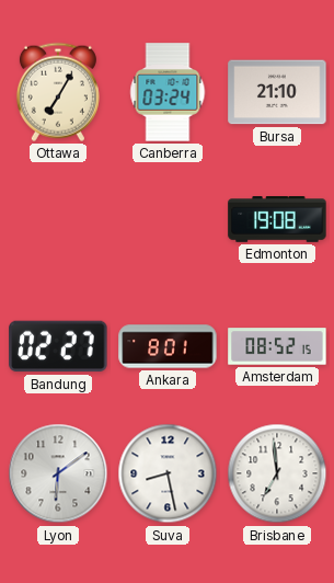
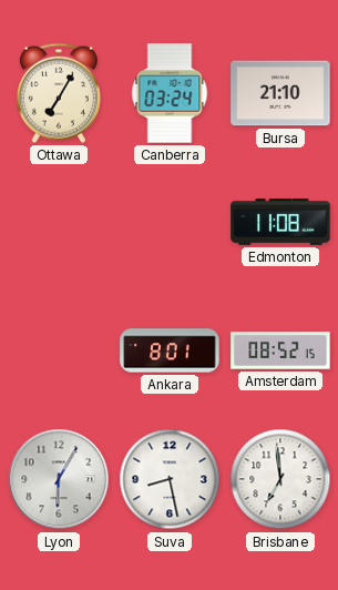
Edmonton: 19:08 -> 11:08 (280, 223)
Bandung: 02:27 -> none (58, 346)
Lyon: 6:09 -> 6:05 (59, 479)
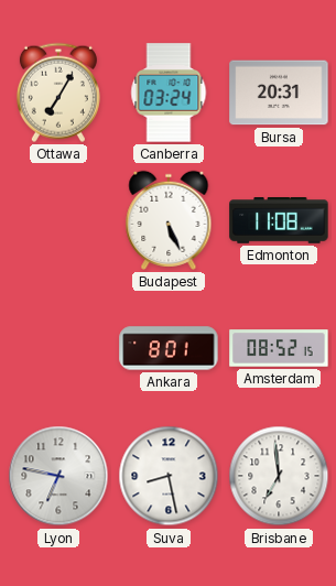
Bursa: 21:10 -> 20:31 (279, 93)
Budapest: none -> 5:26 (169, 220)
Lyon: 6:05 -> 6:47 (58, 476)
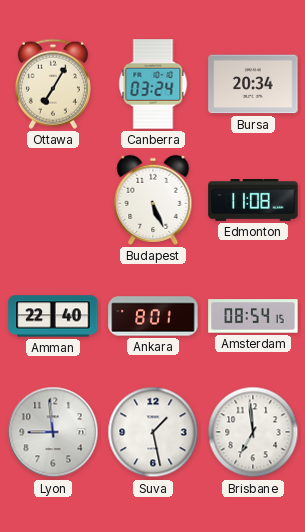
Bursa: 20:31 -> 20:34 (253, 84)
Amman: none -> 22:40 (53, 316)
Amsterdam: 08:52 -> 08:54 (253, 316)
Lyon: 6:47 -> 8:59 (53, 432)
Suva: 8:28 -> 1:28 (153, 432)
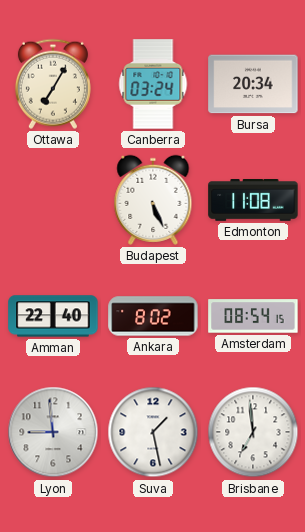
Ankara: 8:01 -> 8:02 (153, 316)
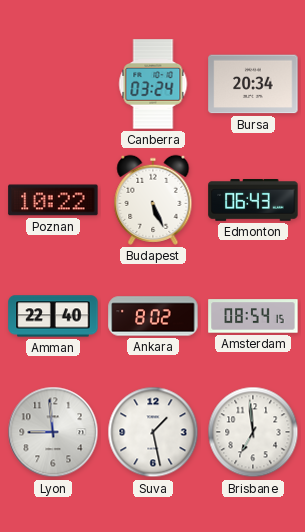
Ottawa: 7:05 -> none (53, 84)
Poznan: none -> 10:22 (53, 200)
Edmonton: 11:08 -> 06:43 (253, 201)
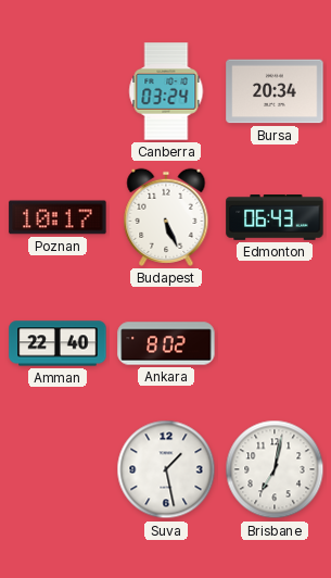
Poznan: 10:22 -> 10:17 (58, 217)
Amsterdam: 08:54 -> none (253, 316)
Lyon: 8:59 -> none (53, 432)
Brisbane: 6:59 -> 7:02 (275, 469)
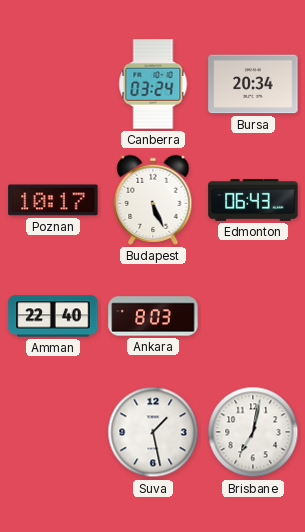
Ankara: 8:02 -> 8:03 (153, 316)
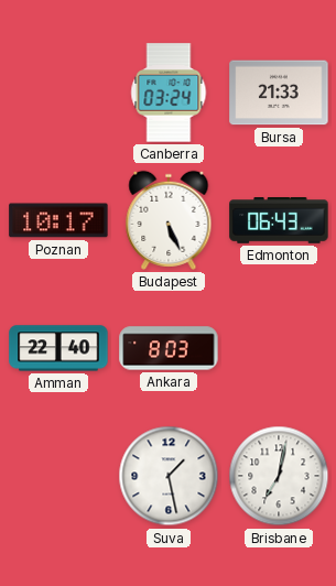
Bursa: 20:34 -> 21:33 (279, 93)
